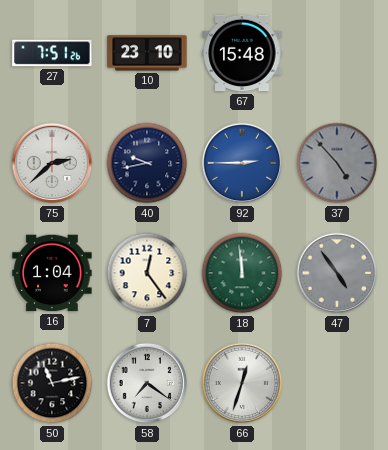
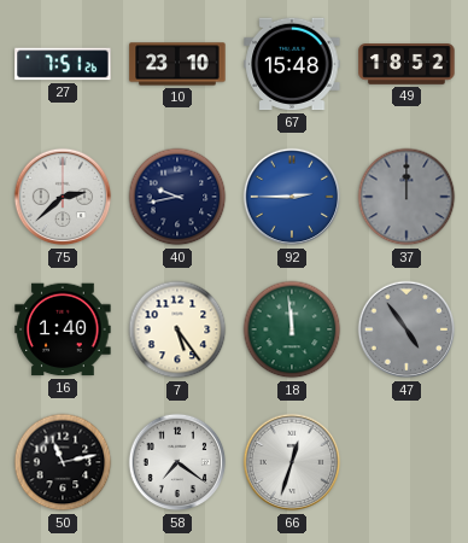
49: none -> 18:52 (406, 64)
37: 4:53 -> 12:00 (406, 197)
16: 1:04 -> 1:40 (63, 329)
7: 12:24 -> 5:24 (177, 329)
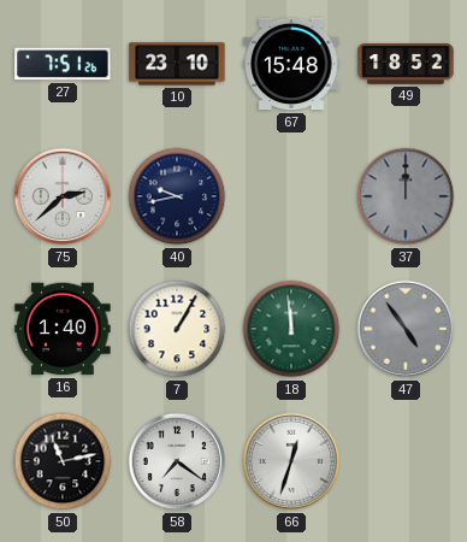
92: 2:45 -> none (292, 197)
7: 5:24 -> 1:05 (177, 329)
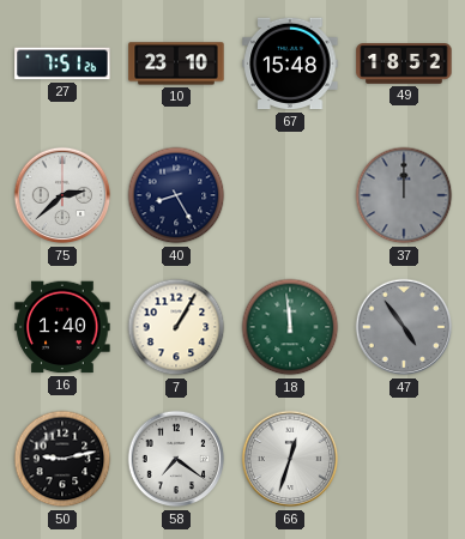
40: 9:43 -> 8:25 (176, 195)
50: 11:13 -> 9:13 (62, 459)
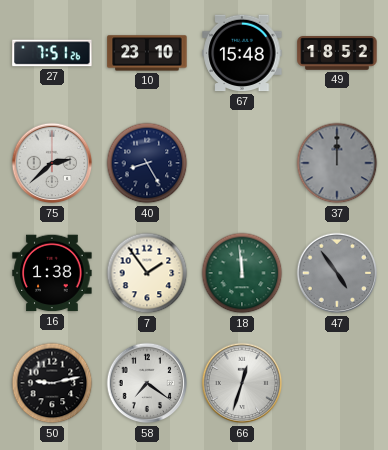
16: 1:40 -> 1:38 (52, 273)
7: 1:05 -> 1:54 (147, 273)
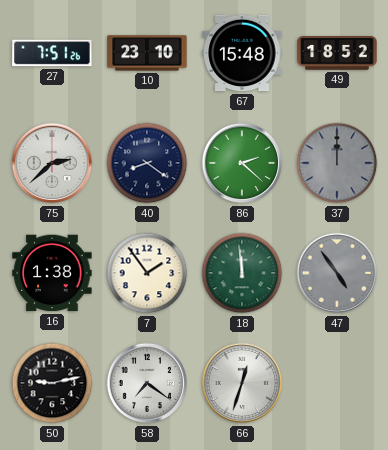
40: 8:25 -> 8:21 (147, 163)
86: none -> 2:22 (242, 163)
